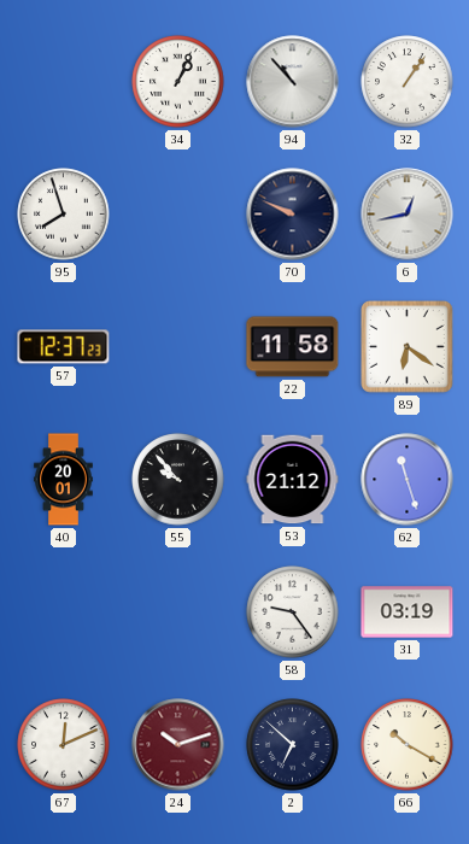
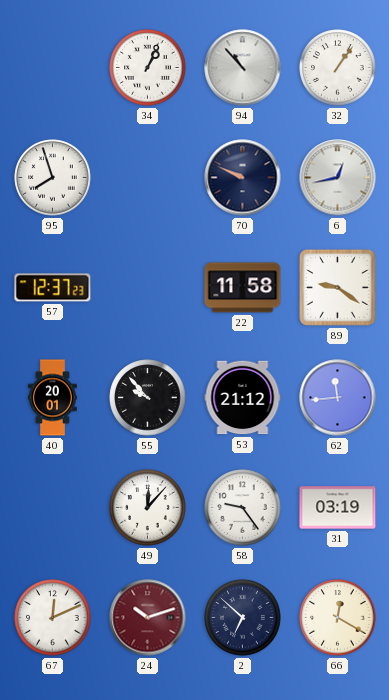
89: 6:21 -> 9:21 (338, 288)
62: 11:27 -> 11:44 (338, 398)
49: none -> 12:07 (148, 508)
66: 10:20 -> 12:20 (338, 618)
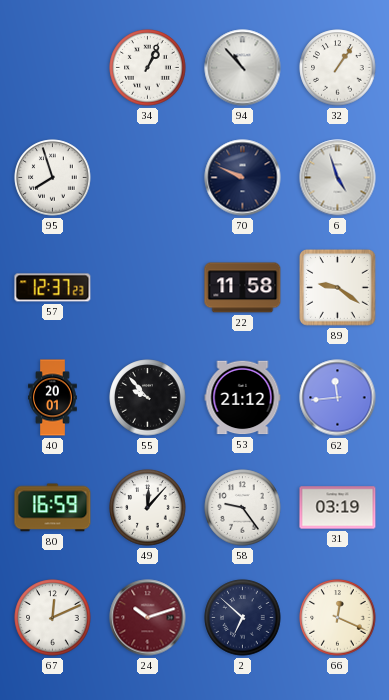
6: 12:43 -> 4:57 (338, 178)
80: none -> 16:59 (53, 508)
66: 12:20 -> 12:19 (338, 618)
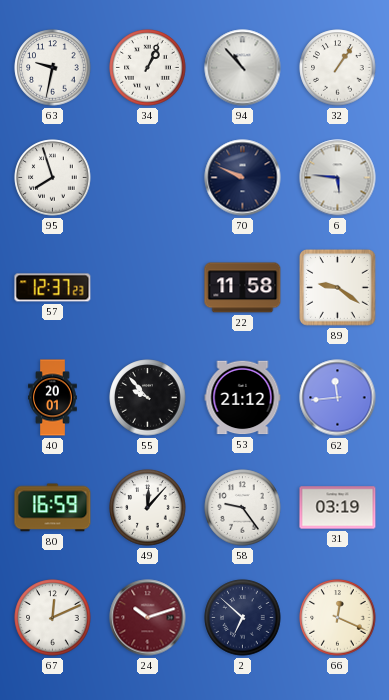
63: none -> 9:32 (53, 68)
6: 4:57 -> 5:46 (338, 178)
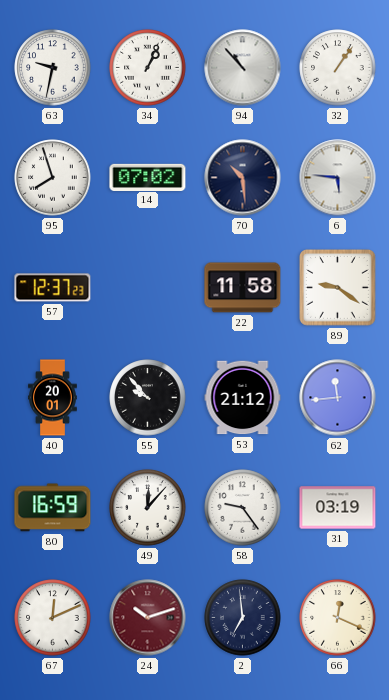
14: none -> 07:02 (148, 177)
70: 9:49 -> 10:29 (243, 178)
2: 6:52 -> 6:59 (243, 618)
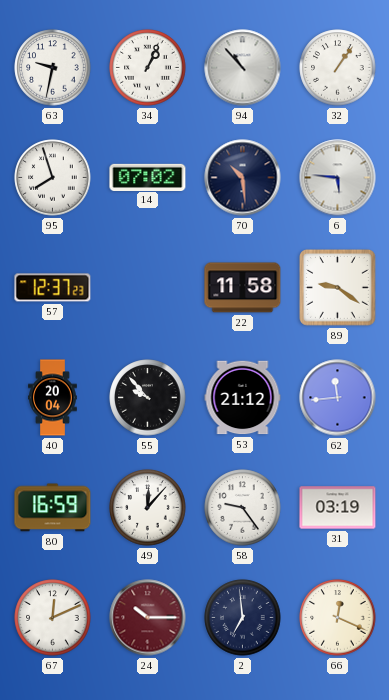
40: 20:01 -> 20:04 (53, 398)
24: 10:12 -> 10:15 (148, 618)
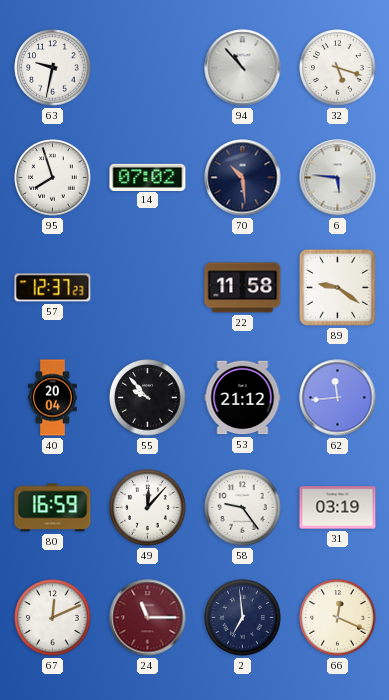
34: 1:04 -> none (148, 68)
32: 1:06 -> 5:18 (338, 68)
24: 10:15 -> 11:15 (148, 618)
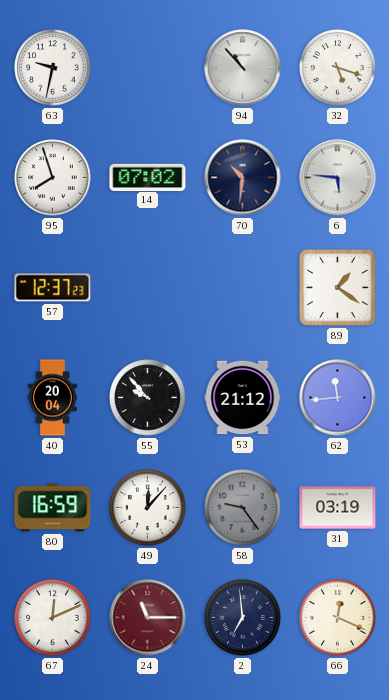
70: 10:29 -> 10:31 (243, 178)
22: 11:58 -> none (243, 288)
89: 9:21 -> 1:21 (338, 288)
58 dial: white -> grey (243, 508)
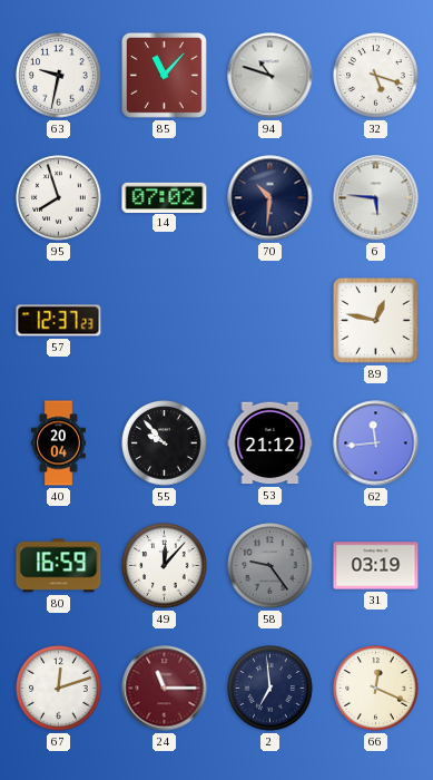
85: none -> 11:07 (164, 75)
94: 10:53 -> 10:48 (270, 76)
89: 1:21 -> 12:47 (376, 321)
67: 12:11 -> 12:12 (59, 689)
